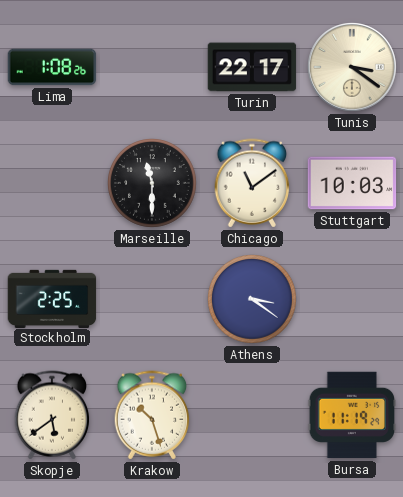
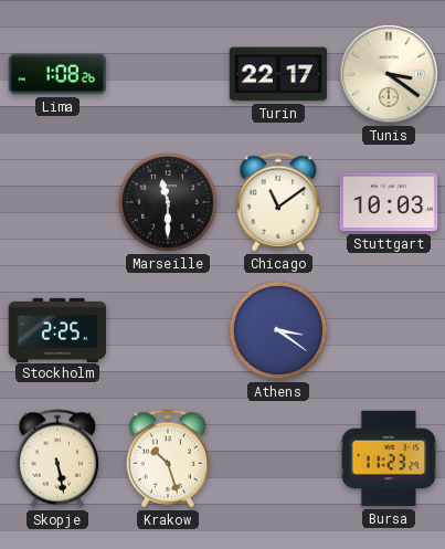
Skopje: 5:39 -> 5:28 (57, 458)
Bursa: 11:19 -> 11:23 (389, 458)
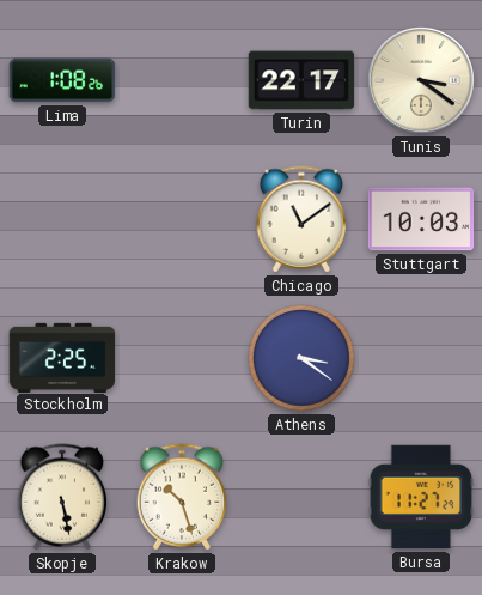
Marseille: 11:30 -> none (169, 203)
Bursa: 11:23 -> 11:27 (421, 497)
